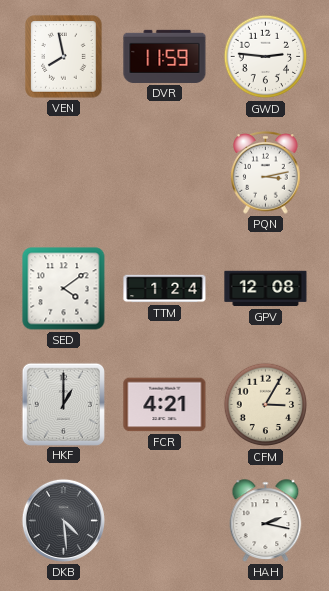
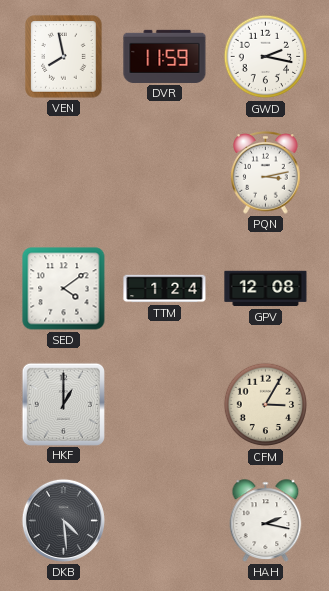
GWD: 2:46 -> 2:17 (266, 57)
FCR: 4:21 -> none (165, 405)
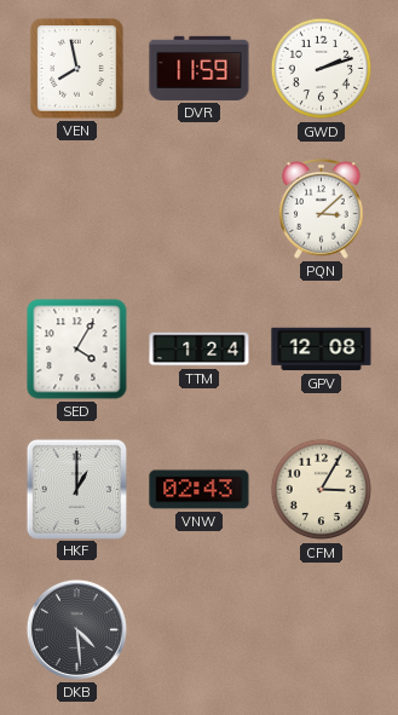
GWD: 2:17 -> 2:12 (322, 69)
PQN: 3:13 -> 3:08 (322, 209)
SED: 4:09 -> 4:05 (77, 350)
VNW: none -> 02:43 (200, 490)
HAH: 2:17 -> none (266, 521)
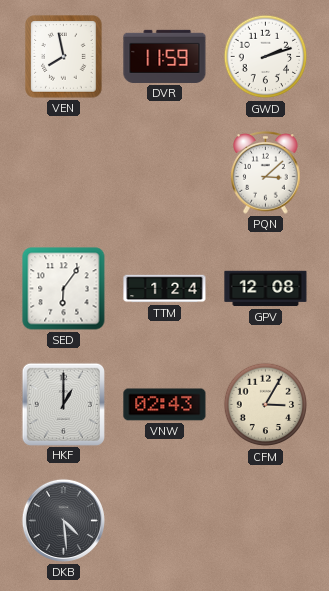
SED: 4:05 -> 6:06 (64, 289)
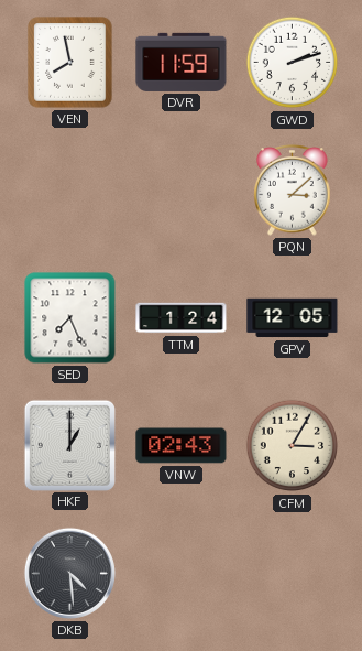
SED: 6:06 -> 7:26 (70, 318)
GPV: 12:08 -> 12:05 (293, 318)
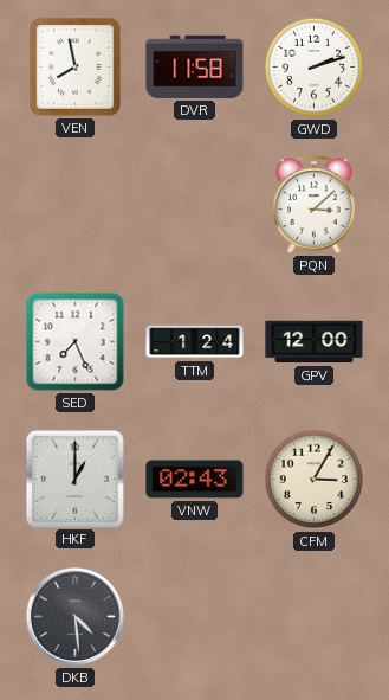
DVR: 11:59 -> 11:58 (195, 66)
GPV: 12:05 -> 12:00 (315, 342)
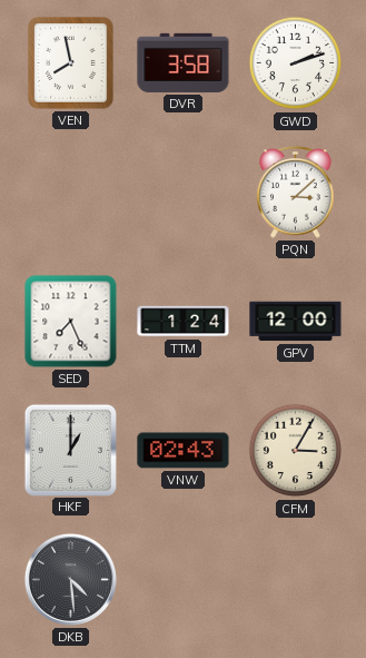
DVR: 11:58 -> 3:58 (184, 62)
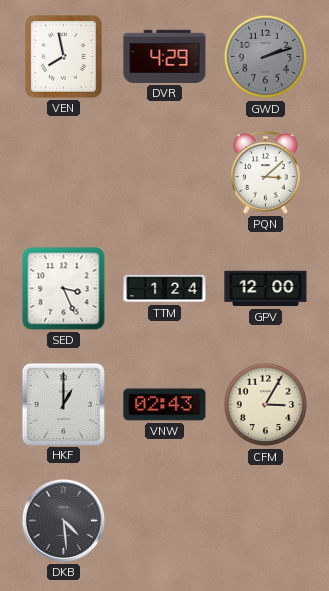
DVR: 3:58 -> 4:29 (165, 56)
GWD dial: white -> grey (266, 57)
SED: 7:26 -> 3:26 (64, 289)
